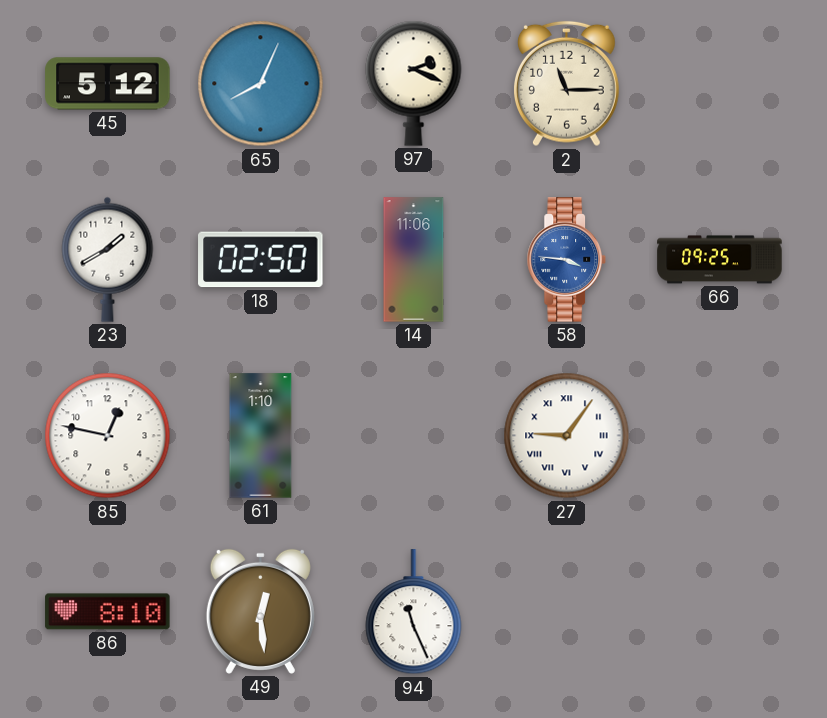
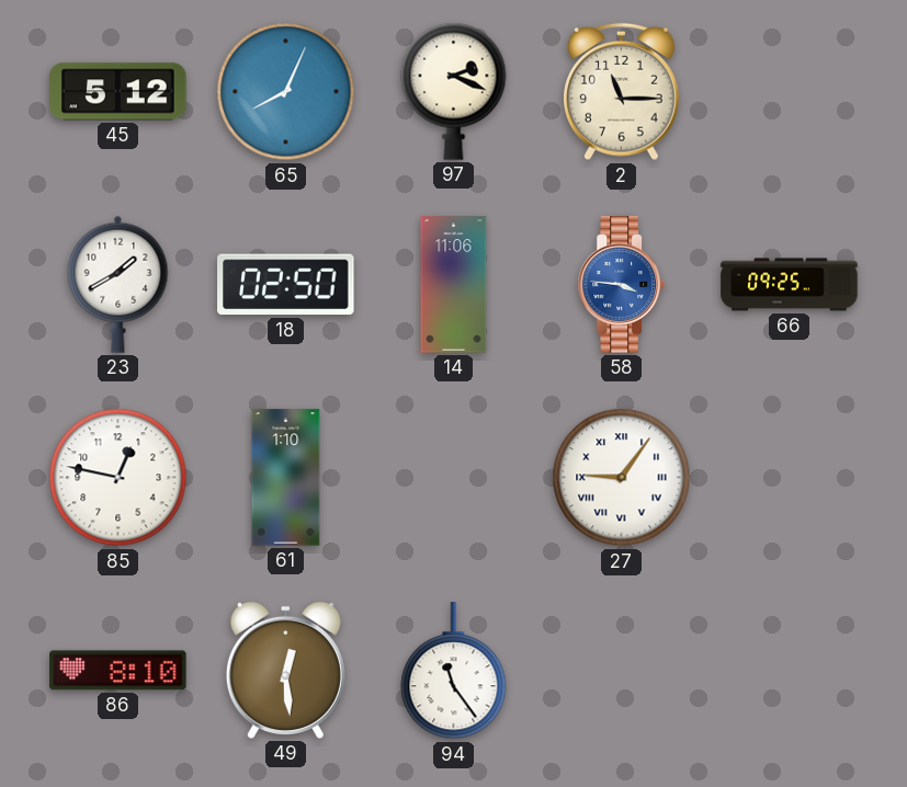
94: 11:26 -> 11:24 (454, 671)
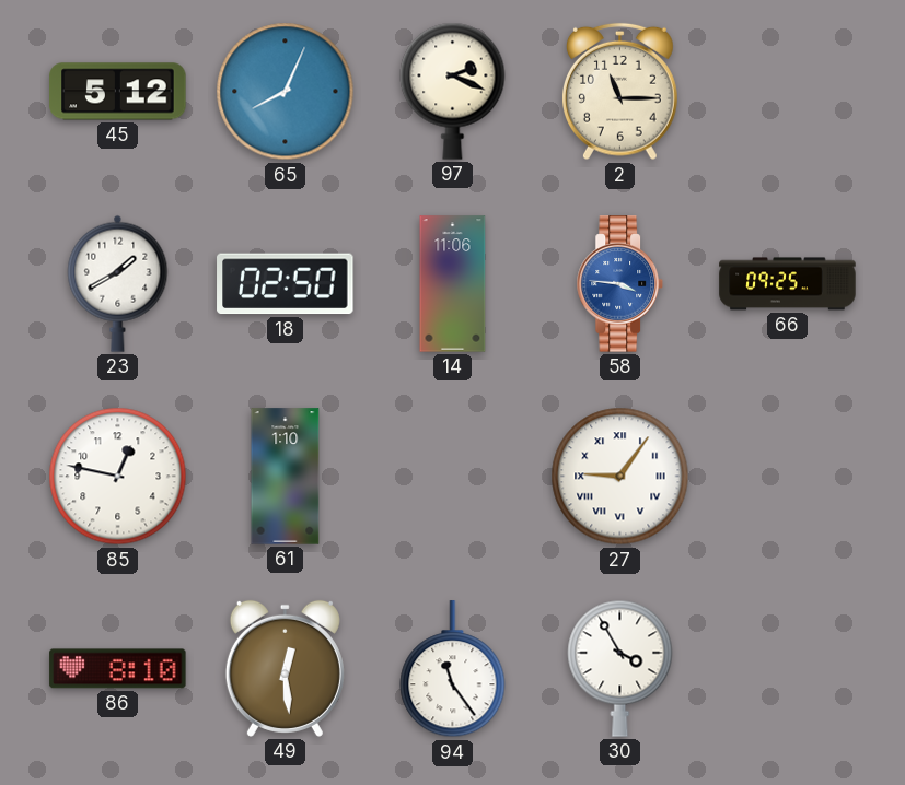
30: none -> 3:55 (620, 668)
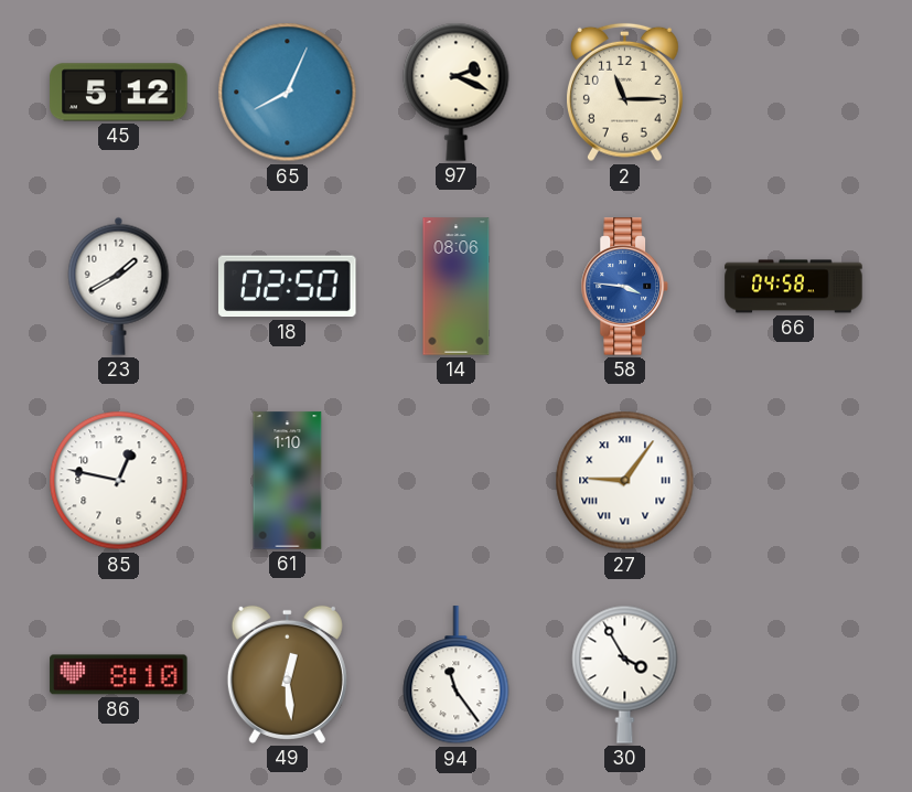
14: 11:06 -> 08:06 (457, 287)
66: 09:25 -> 04:58 (794, 287)
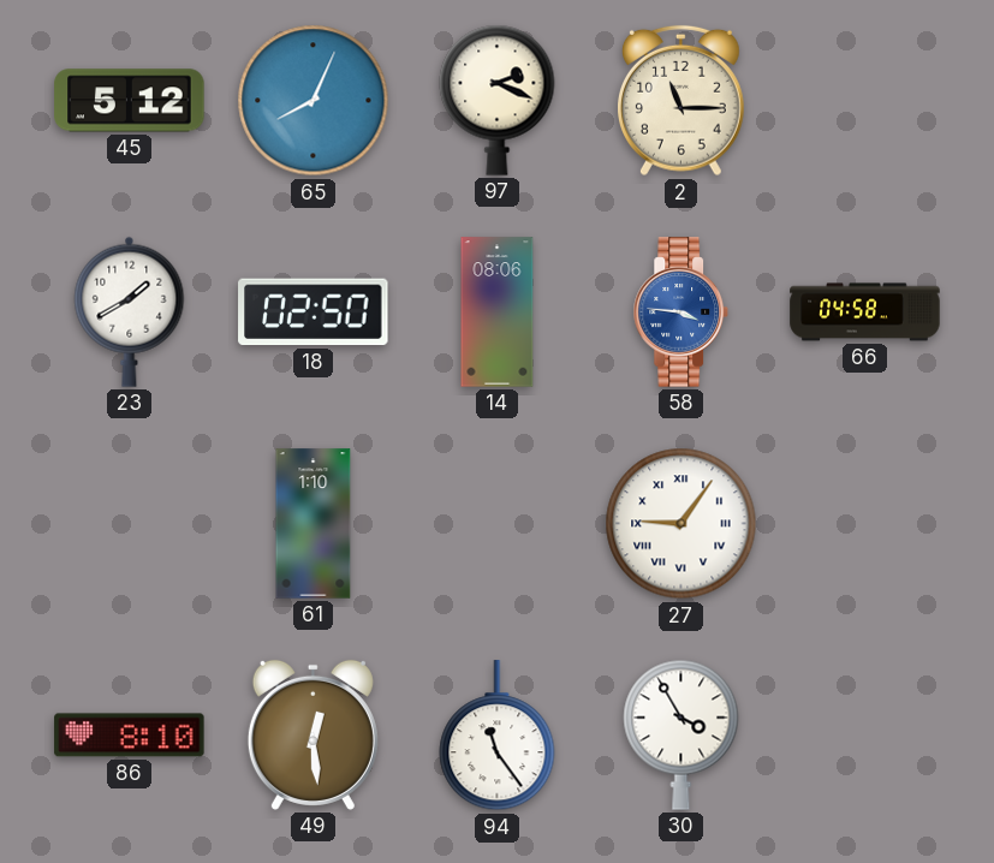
85: 12:47 -> none (119, 481)
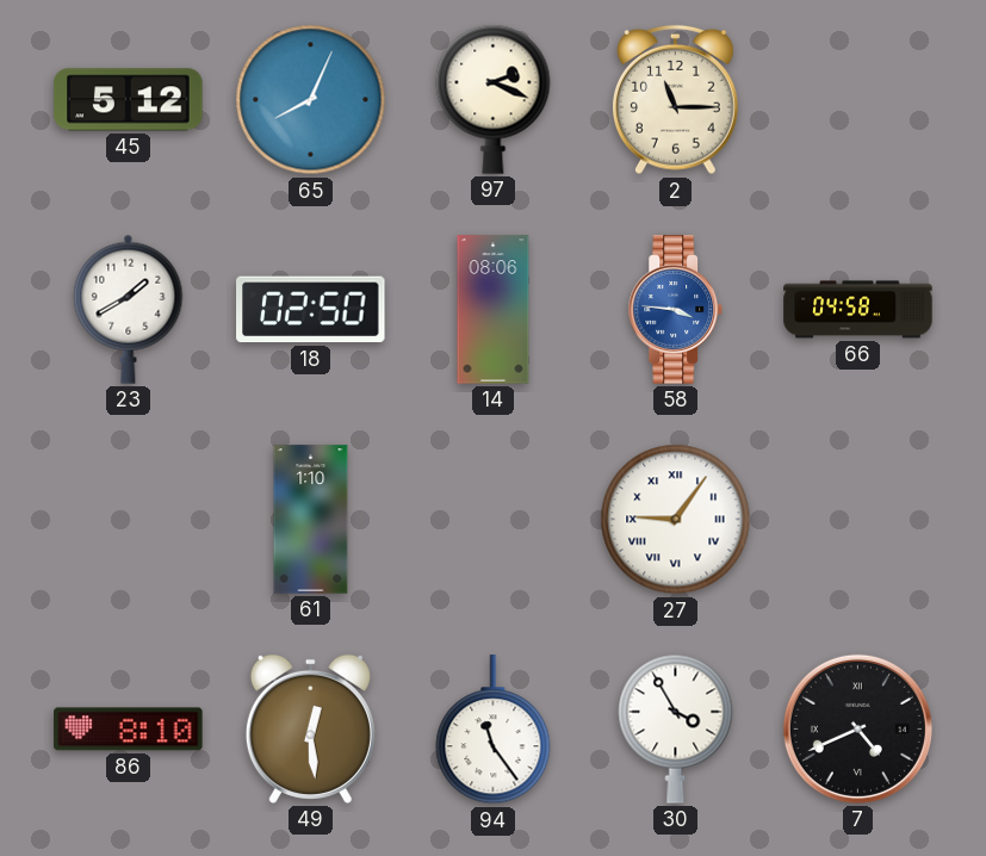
7: none -> 4:41 (857, 728)
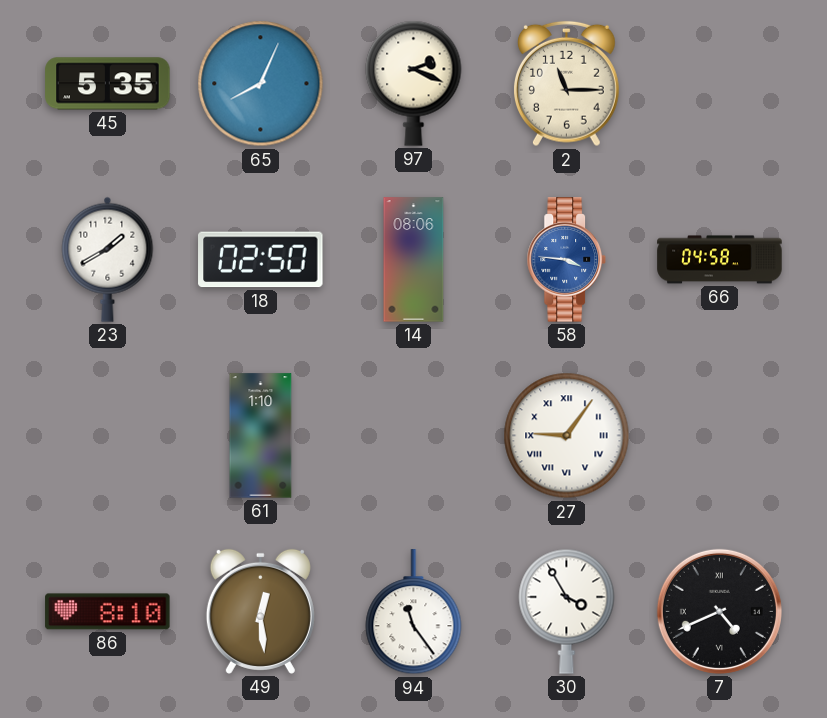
45: 5:12 -> 5:35 (108, 84)
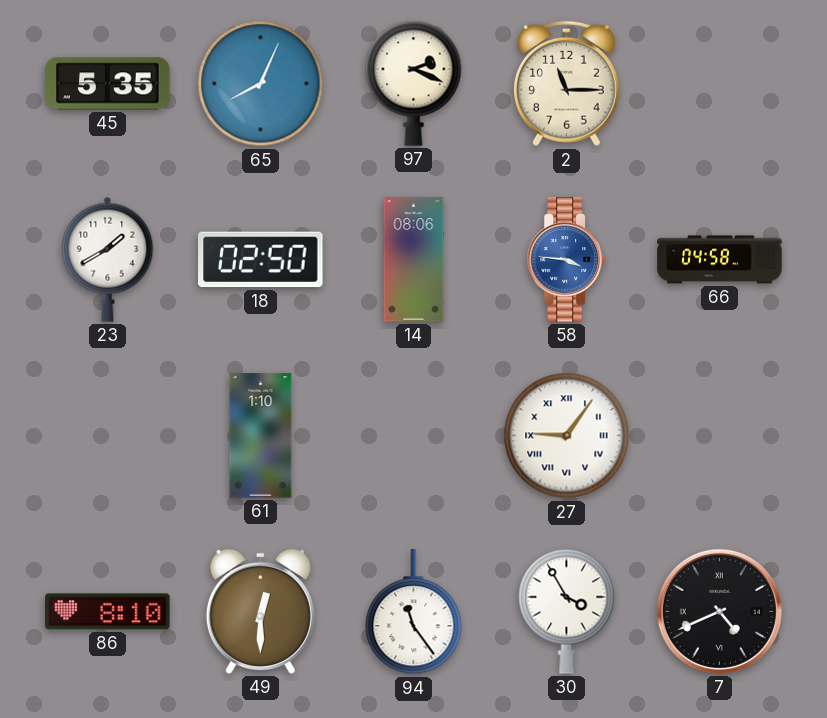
49: 12:29 -> 12:30 (260, 611)
